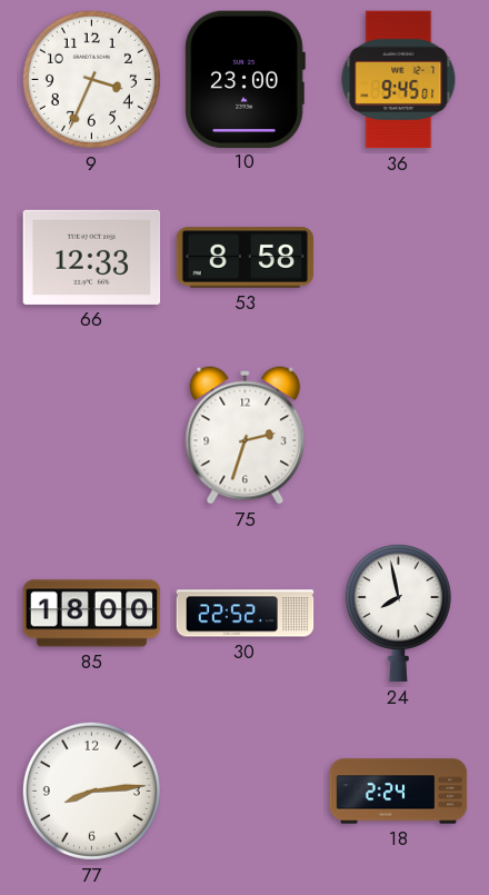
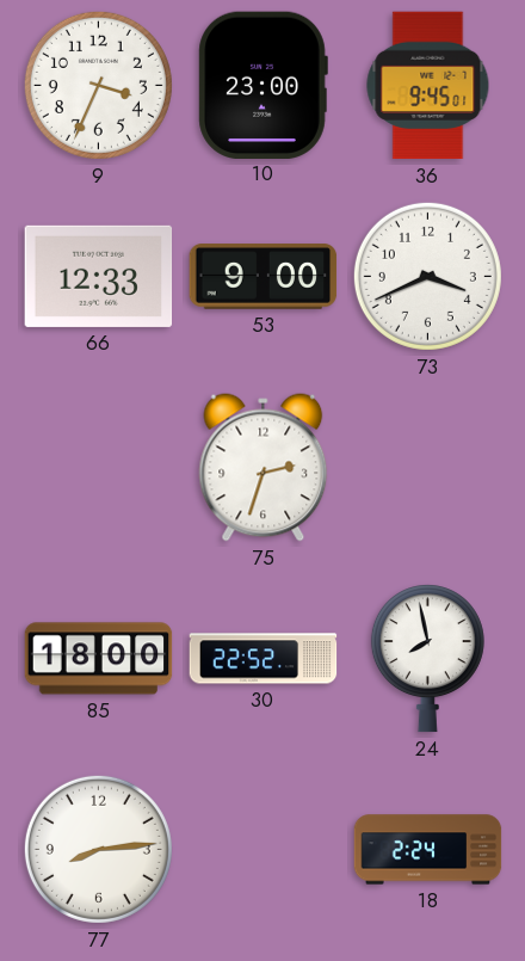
53: 8:58 -> 9:00 (264, 277)
73: none -> 3:41 (427, 276)
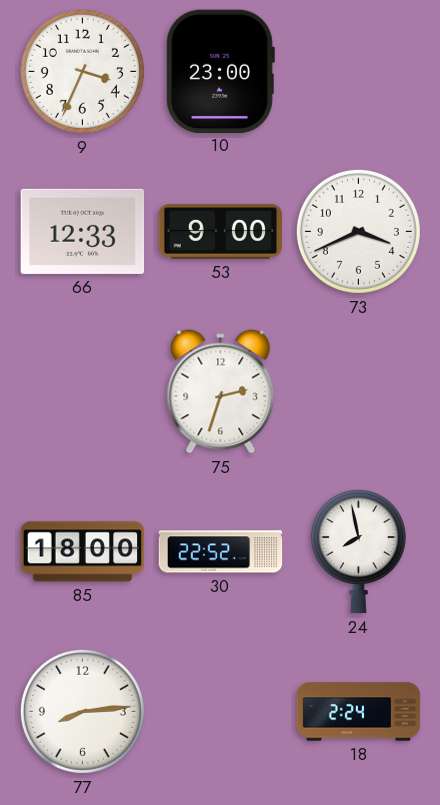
36: 9:45 -> none (428, 86)
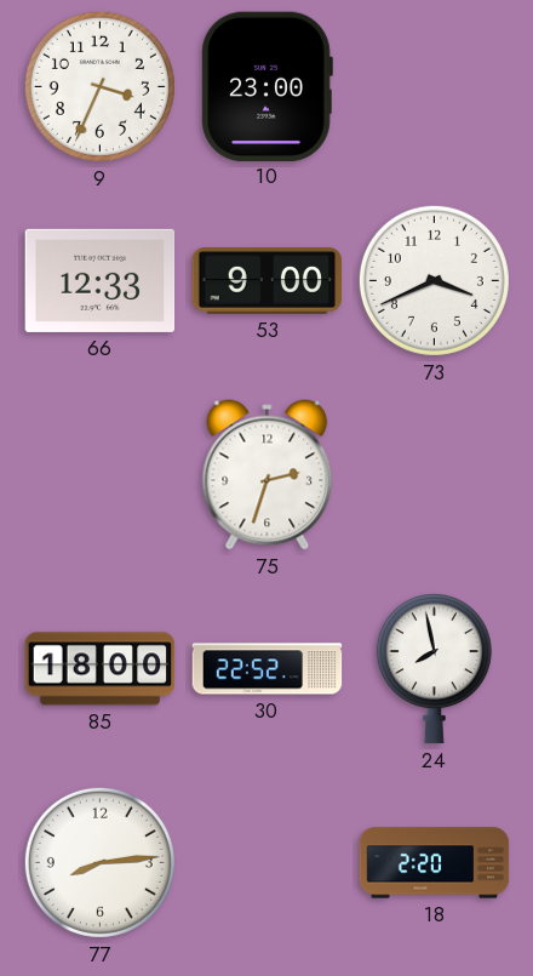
18: 2:24 -> 2:20 (435, 863)
